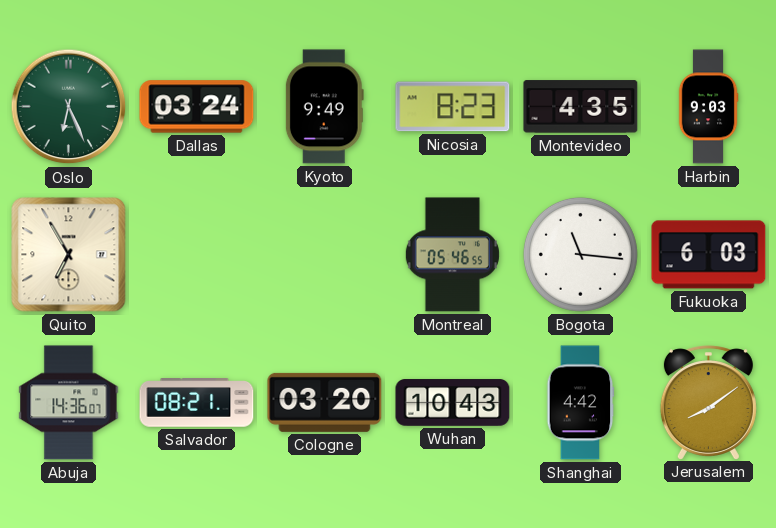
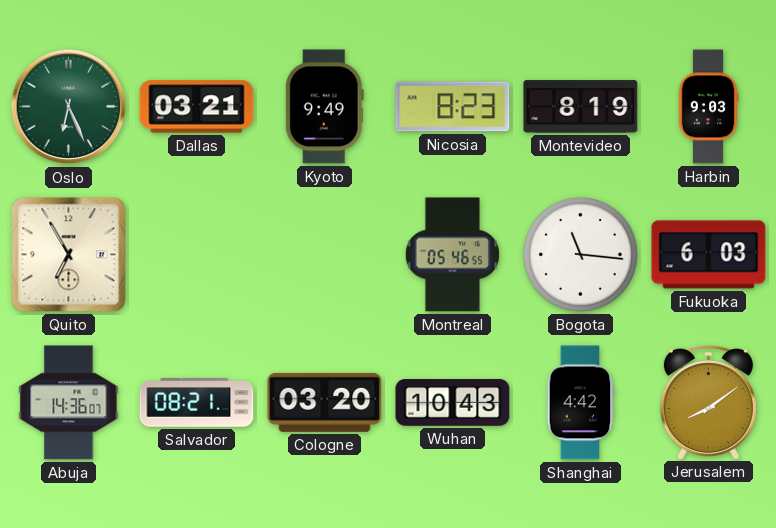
Dallas: 03:24 -> 03:21 (197, 107)
Montevideo: 4:35 -> 8:19 (581, 107)
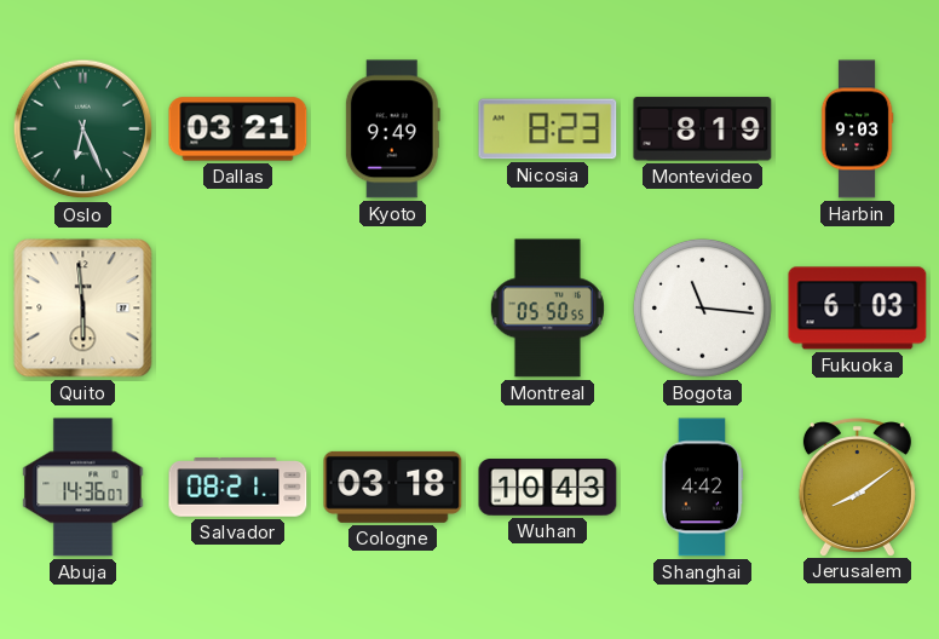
Quito: 6:55 -> 5:59 (83, 309)
Montreal: 05:46 -> 05:50 (547, 309)
Cologne: 03:20 -> 03:18 (393, 487)
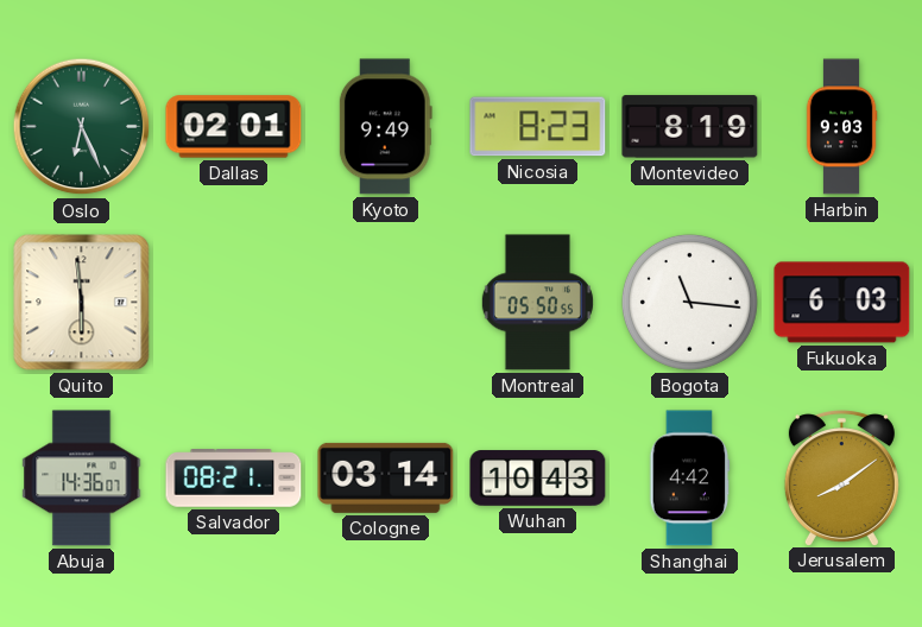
Dallas: 03:21 -> 02:01 (234, 127)
Cologne: 03:18 -> 03:14 (386, 477)
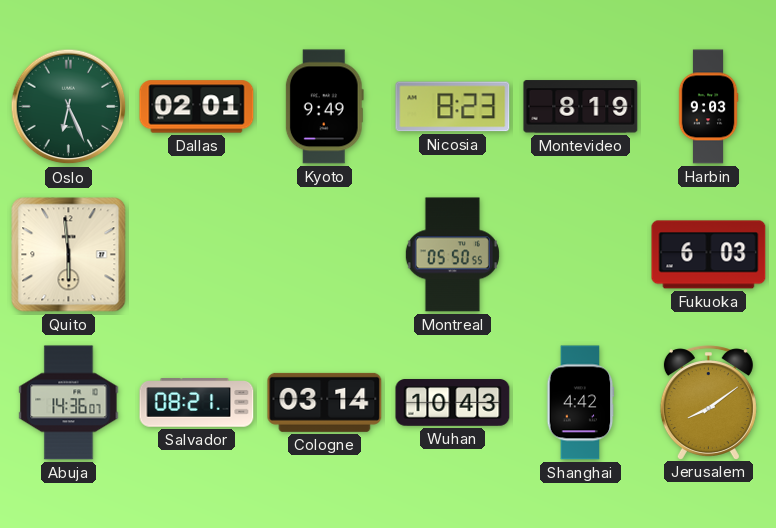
Bogota: 11:16 -> none (689, 302)
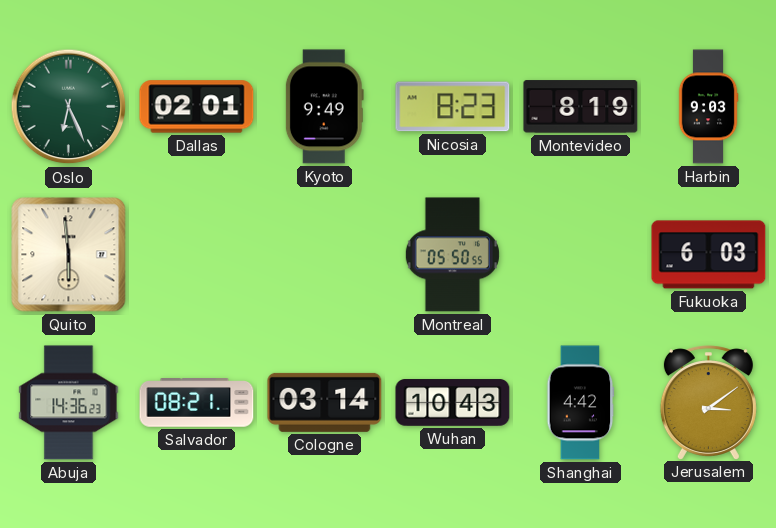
Abuja: 14:36:07 -> 14:36:23 (69, 403)
Jerusalem: 8:09 -> 3:09 (708, 402)
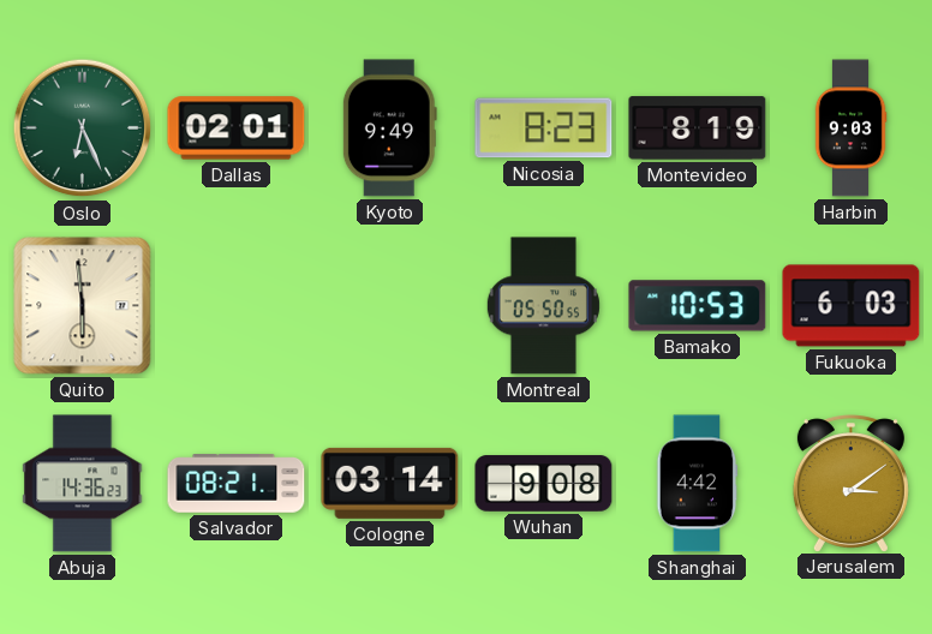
Bamako: none -> 10:53 (698, 306)
Wuhan: 10:43 -> 9:08 (544, 484)
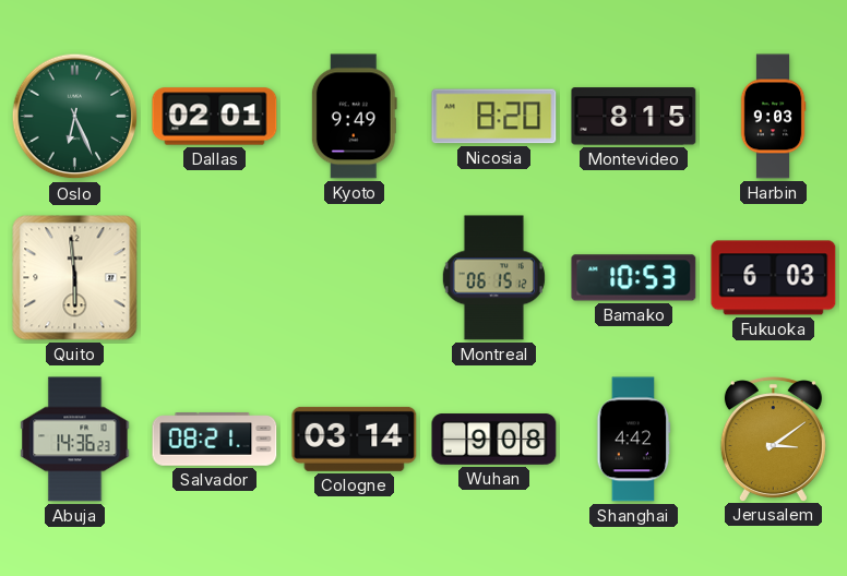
Nicosia: 8:23 -> 8:20 (494, 117)
Montevideo: 8:19 -> 8:15 (634, 117)
Montreal: 05:50 -> 06:15 (493, 278)
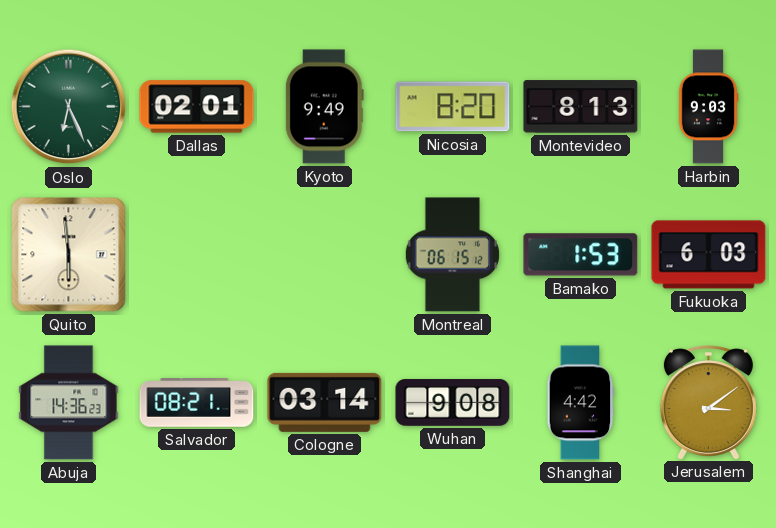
Montevideo: 8:15 -> 8:13 (581, 107)
Bamako: 10:53 -> 1:53 (581, 255)
